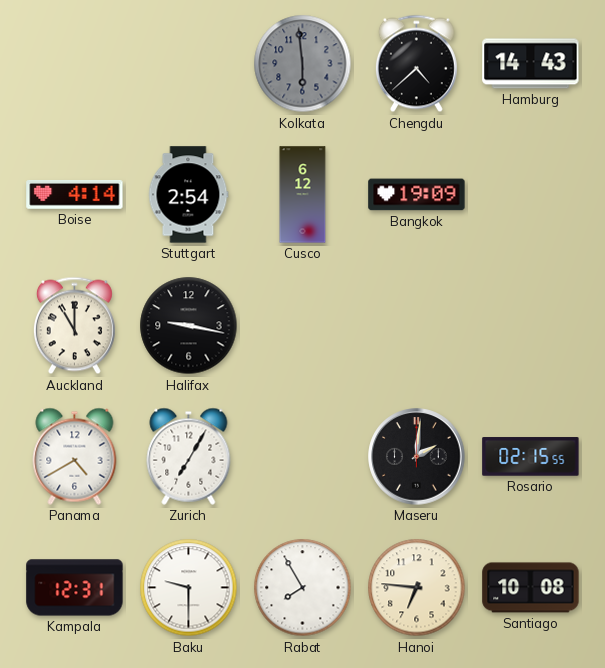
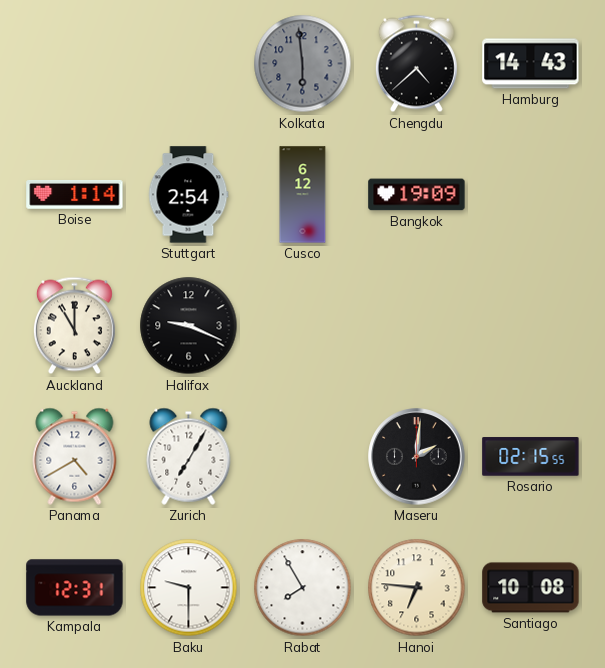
Boise: 4:14 -> 1:14 (75, 195)
Halifax: 9:17 -> 9:19 (189, 326)
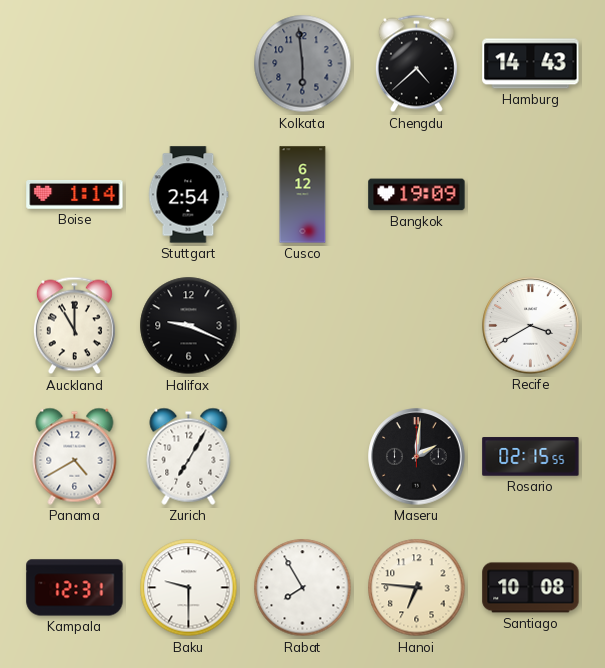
Recife: none -> 3:40 (531, 326)
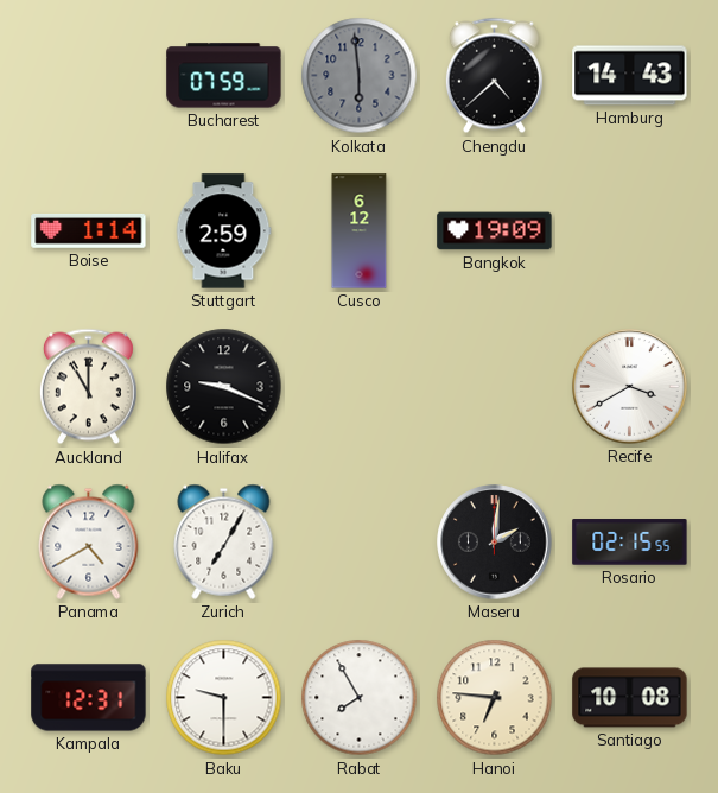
Bucharest: none -> 07:59 (224, 76)
Stuttgart: 2:54 -> 2:59 (223, 231)
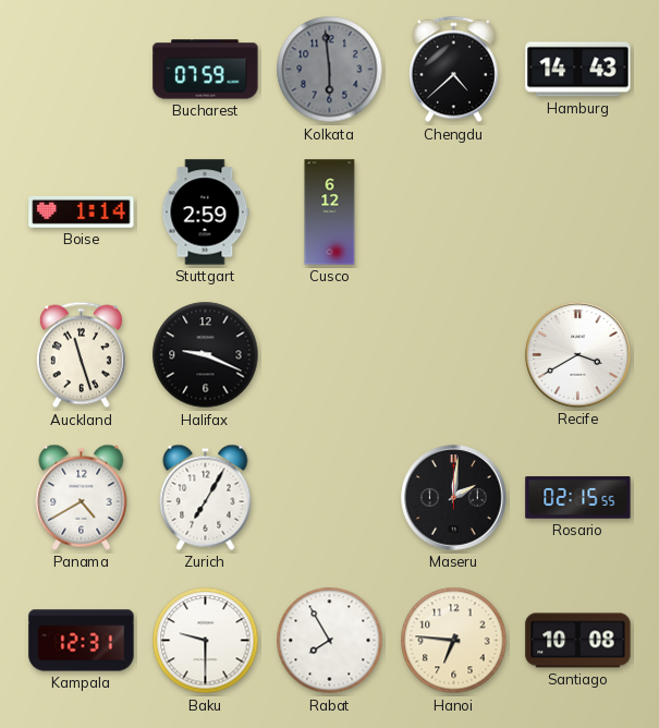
Bangkok: 19:09 -> none (495, 231)
Auckland: 11:00 -> 11:27 (81, 355)
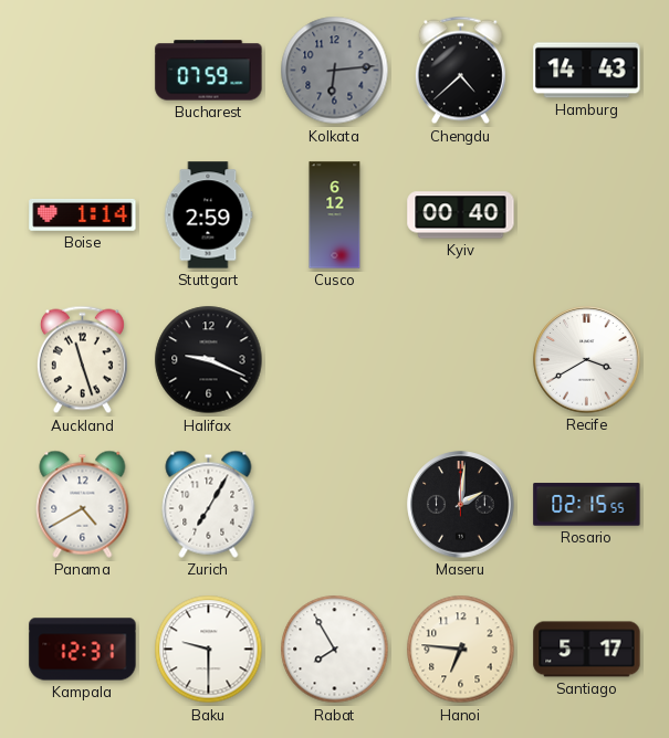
Kolkata: 5:59 -> 6:14 (335, 71)
Kyiv: none -> 00:40 (461, 215)
Santiago: 10:08 -> 5:17 (587, 650)
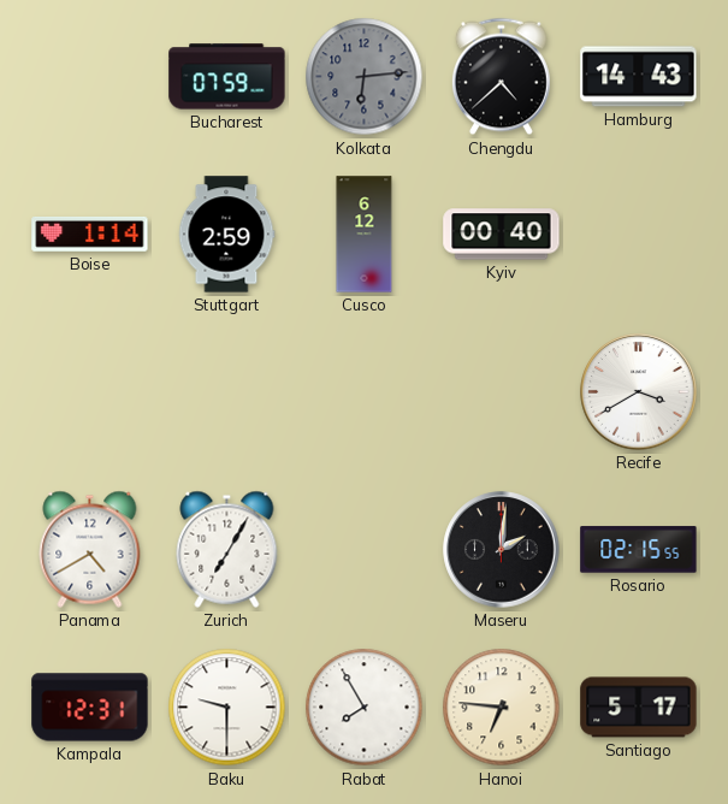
Auckland: 11:27 -> none (82, 360)
Halifax: 9:19 -> none (209, 360)
